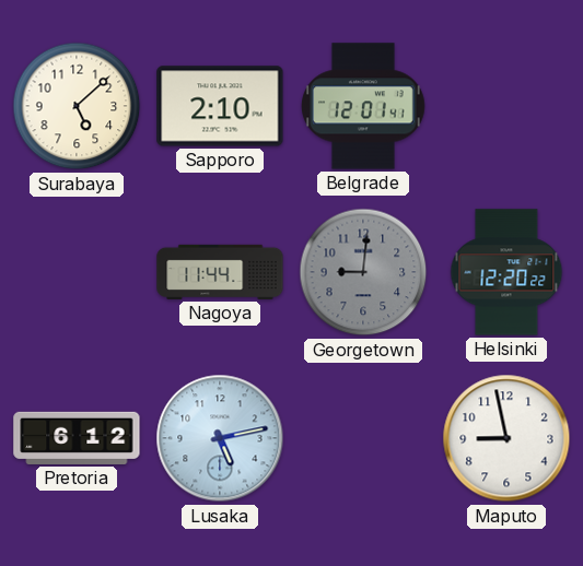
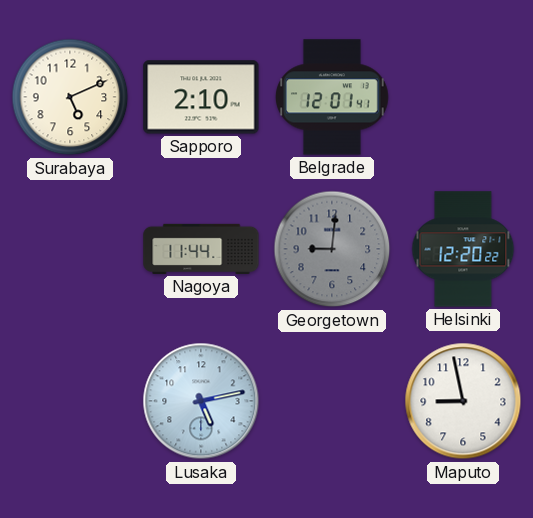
Surabaya: 5:08 -> 5:11 (70, 97)
Pretoria: 6:12 -> none (77, 438)
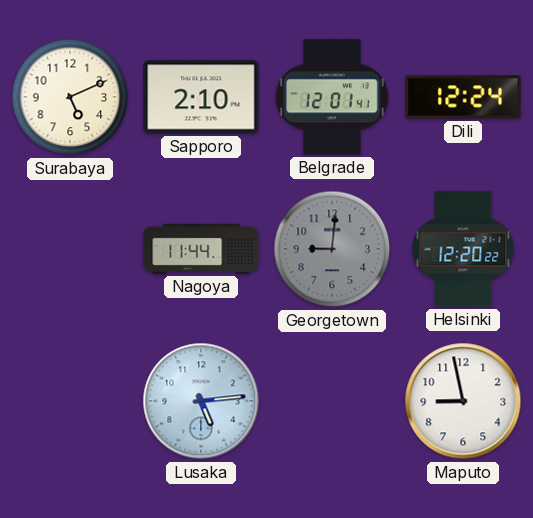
Dili: none -> 12:24 (463, 97)
Lusaka: 5:13 -> 5:14 (201, 401)
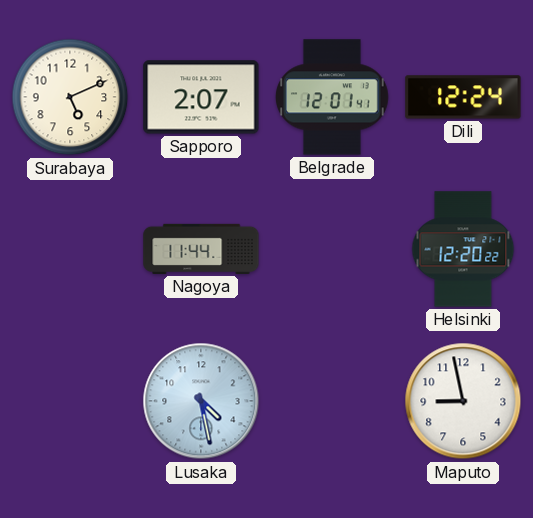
Sapporo: 2:10 -> 2:07 (201, 97)
Georgetown: 9:01 -> none (332, 249)
Lusaka: 5:14 -> 4:28 (201, 401)
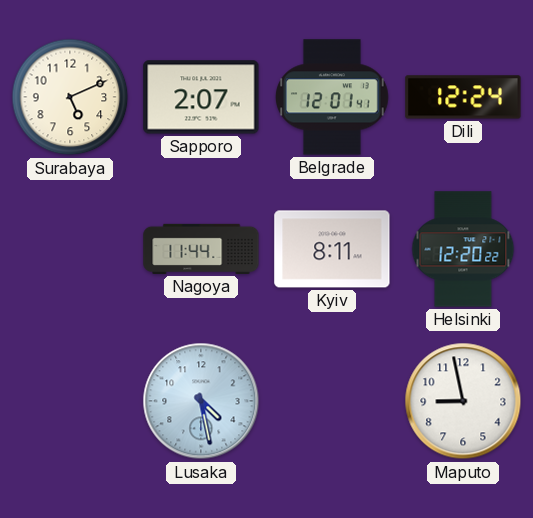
Kyiv: none -> 8:11 (332, 249)
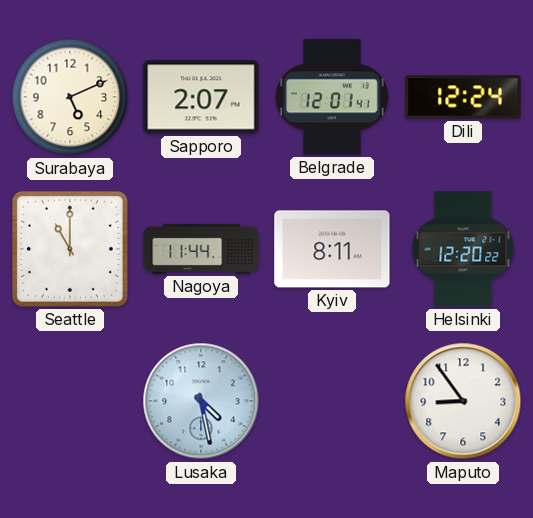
Seattle: none -> 11:00 (70, 249)
Maputo: 8:58 -> 8:54 (463, 401)
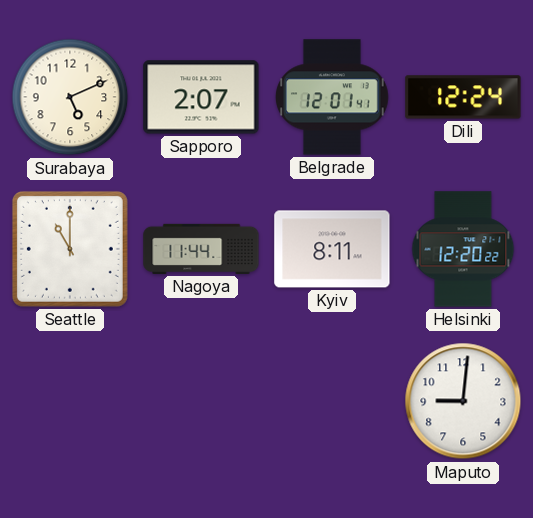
Lusaka: 4:28 -> none (201, 401)
Maputo: 8:54 -> 9:01 (463, 401)
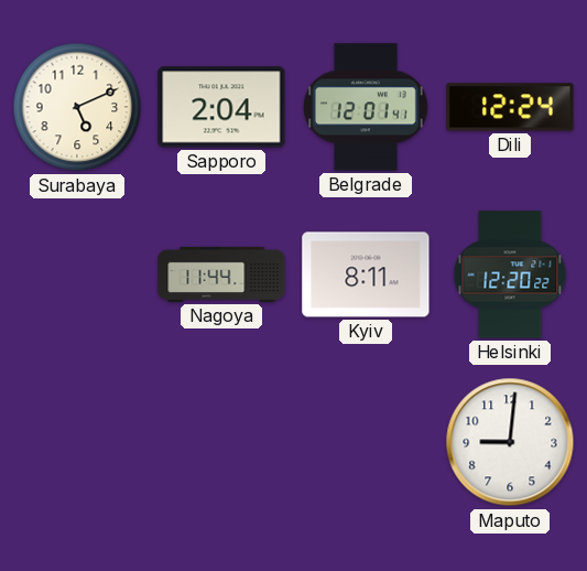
Sapporo: 2:07 -> 2:04 (221, 107)
Seattle: 11:00 -> none (70, 249)
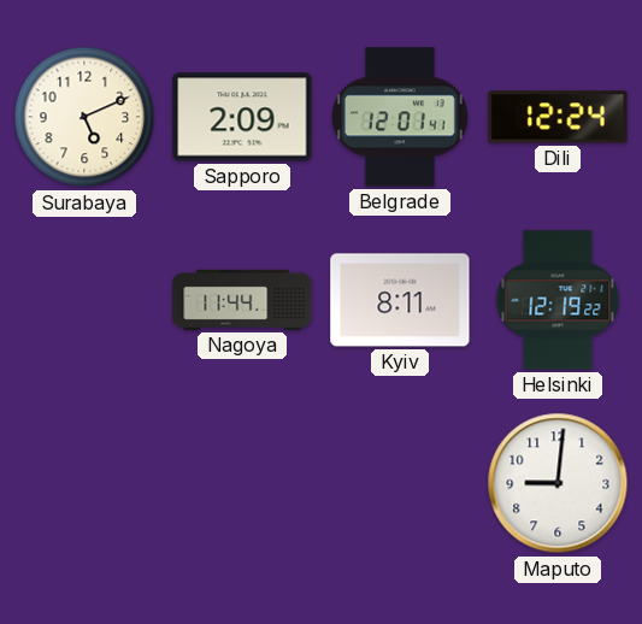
Sapporo: 2:04 -> 2:09 (242, 117)
Helsinki: 12:20 -> 12:19 (558, 300)
